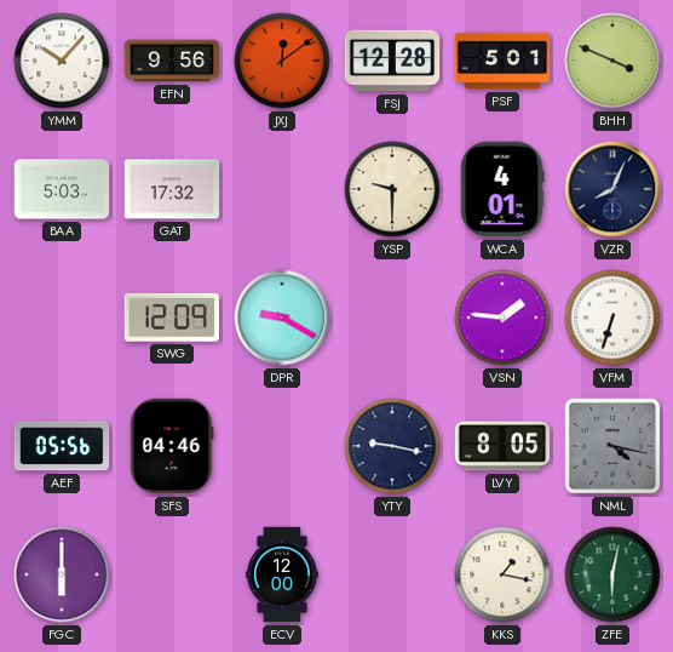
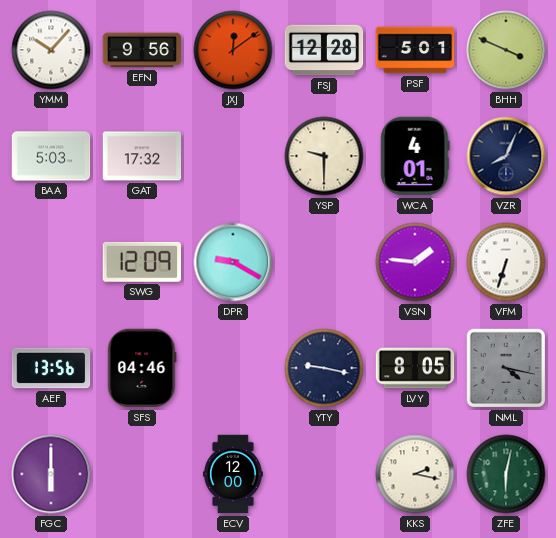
AEF: 05:56 -> 13:56 (51, 368)
KKS: 1:17 -> 2:17 (415, 474)
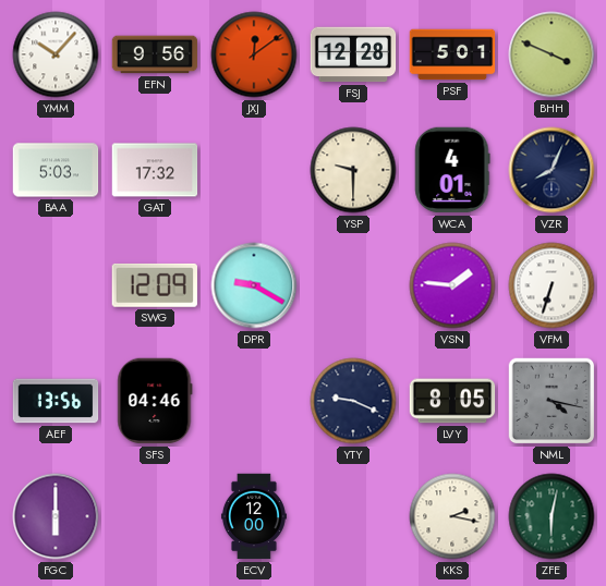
YTY: 9:17 -> 9:19 (353, 401)
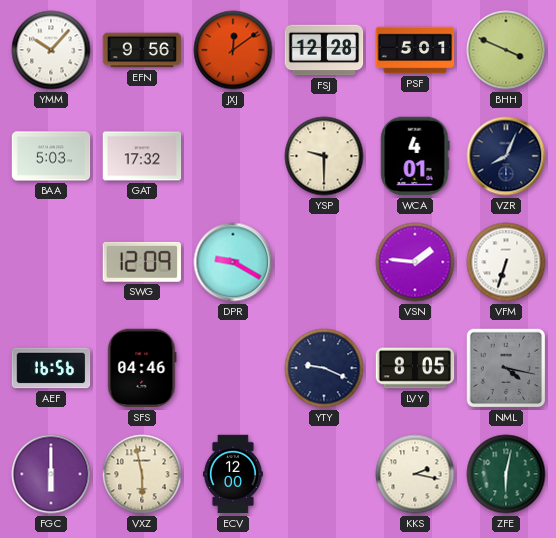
AEF: 13:56 -> 16:56 (51, 368)
VXZ: none -> 5:58 (142, 474)
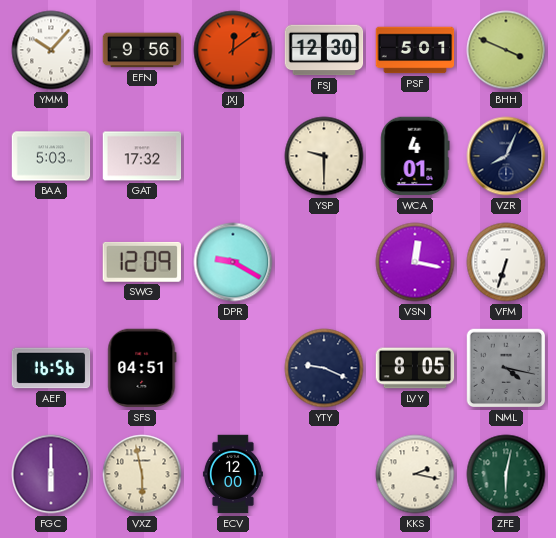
FSJ: 12:28 -> 12:30 (324, 50)
VSN: 1:46 -> 12:17 (415, 262)
SFS: 04:46 -> 04:51 (142, 368)
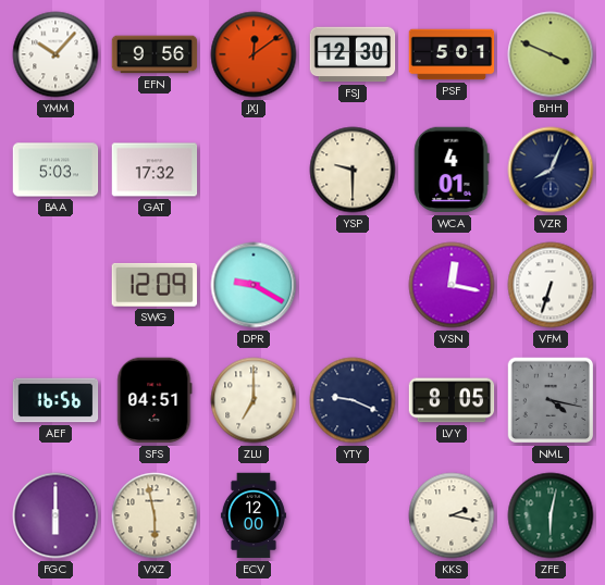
ZLU: none -> 7:00 (254, 400)
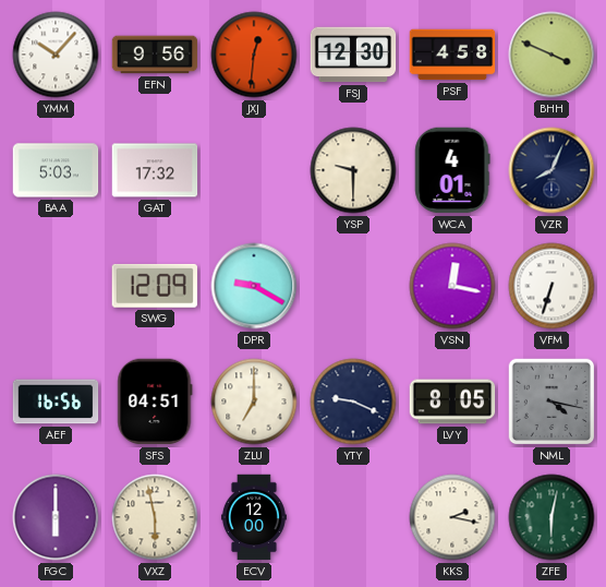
JXJ: 12:09 -> 12:31 (254, 55)
PSF: 5:01 -> 4:58 (452, 55)
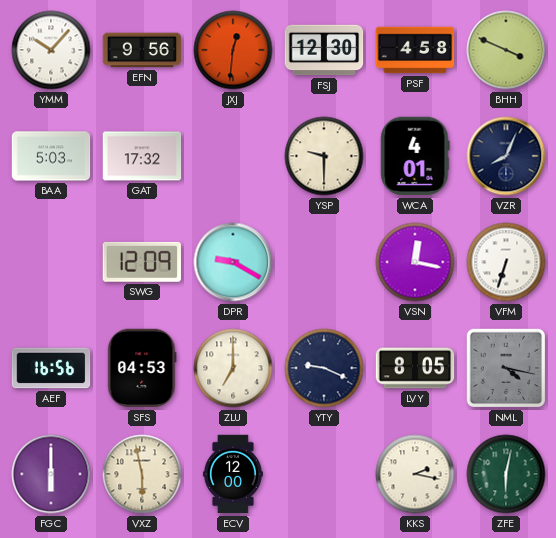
SFS: 04:51 -> 04:53 (142, 368)
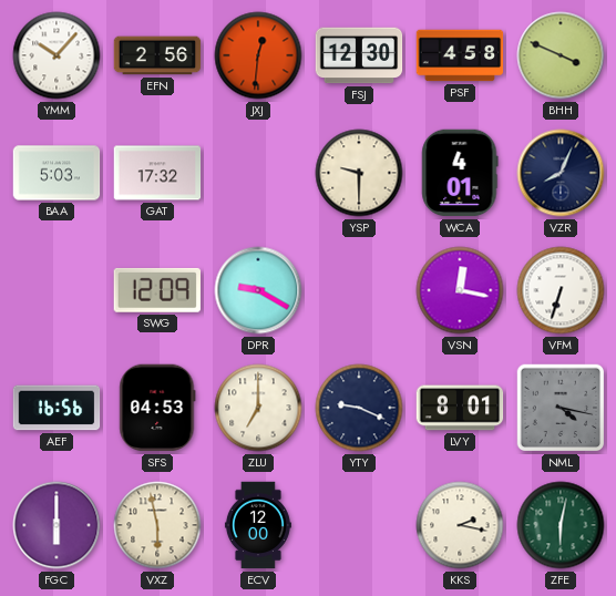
EFN: 9:56 -> 2:56 (157, 55)
LVY: 8:05 -> 8:01 (460, 408)
